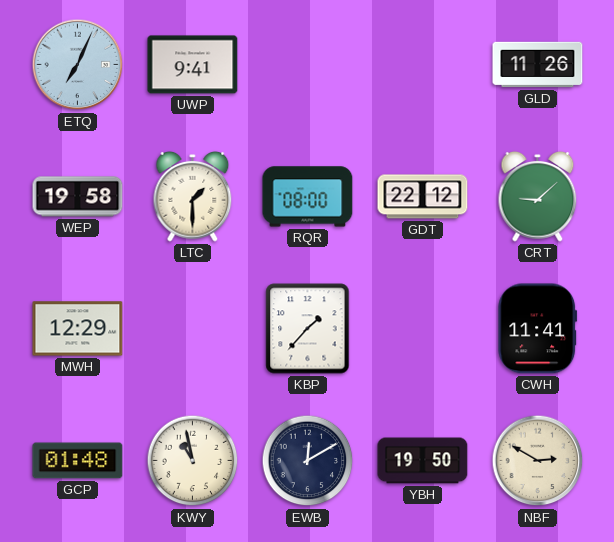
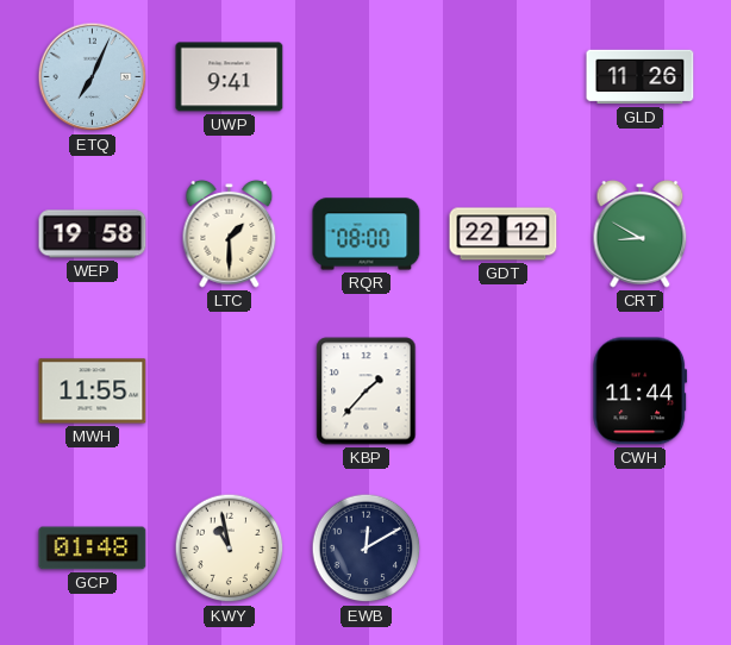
CRT: 9:08 -> 8:50 (641, 234)
MWH: 12:29 -> 11:55 (93, 392)
CWH: 11:41 -> 11:44 (641, 392)
YBH: 19:50 -> none (423, 461)
NBF: 2:50 -> none (538, 461)
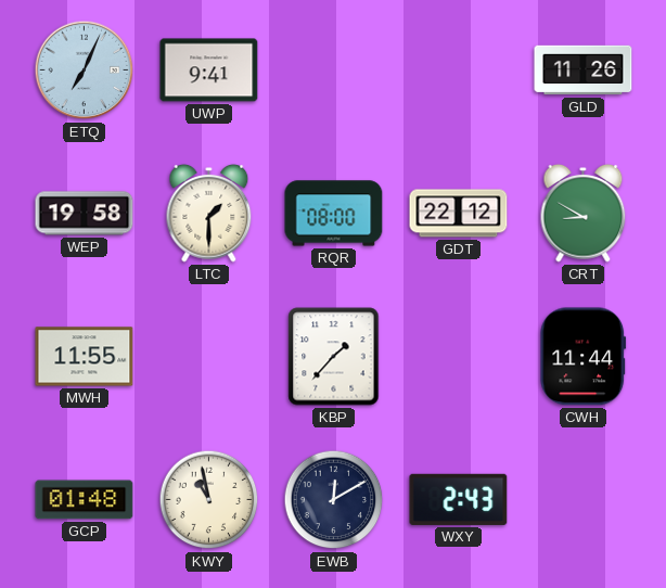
WXY: none -> 2:43 (459, 499)
